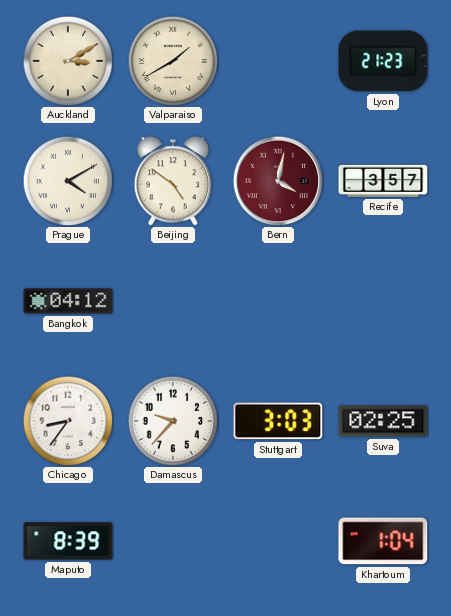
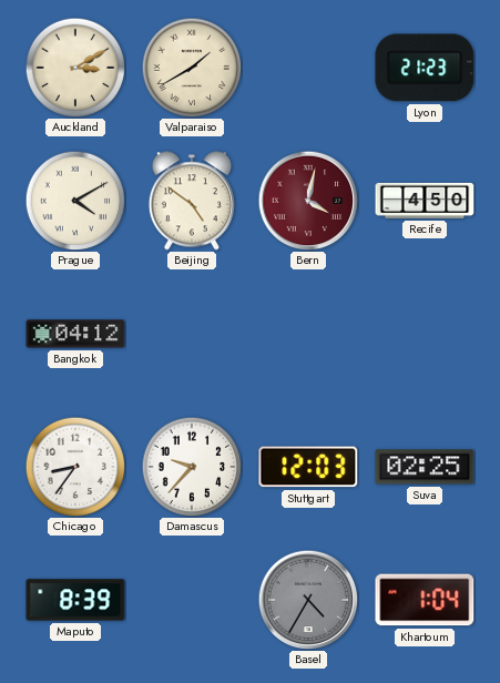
Recife: 3:57 -> 4:50 (425, 201)
Stuttgart: 3:03 -> 12:03 (308, 467)
Basel: none -> 4:35 (308, 600)
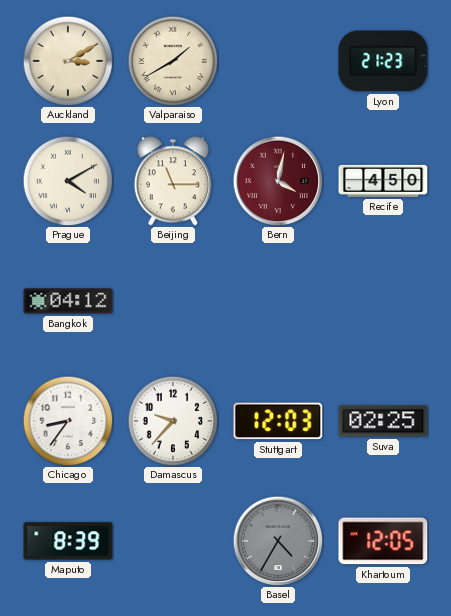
Beijing: 4:51 -> 11:15 (173, 181)
Khartoum: 1:04 -> 12:05 (383, 541)
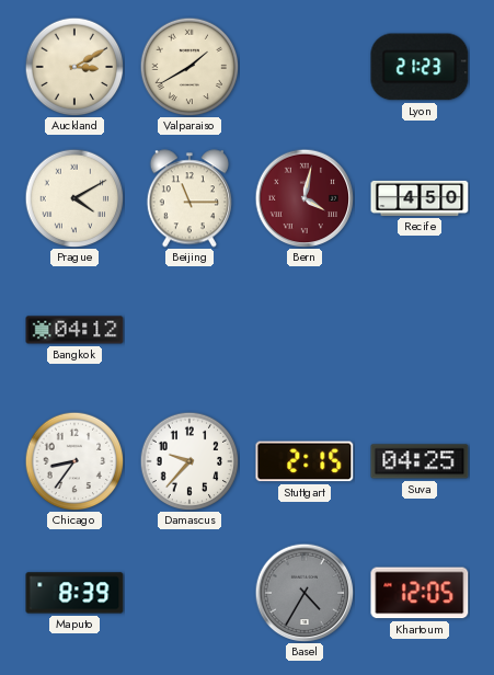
Stuttgart: 12:03 -> 2:15 (305, 461)
Suva: 02:25 -> 04:25 (420, 461)
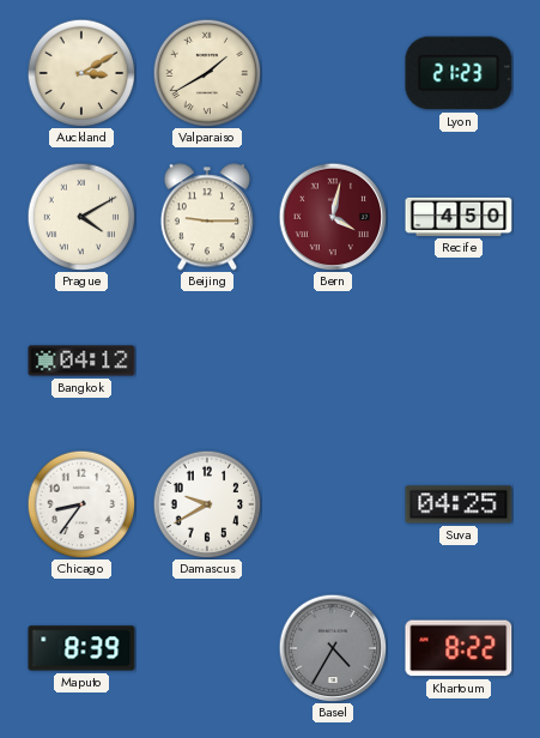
Beijing: 11:15 -> 9:15 (207, 217)
Damascus: 9:37 -> 9:40 (207, 504)
Stuttgart: 2:15 -> none (305, 461)
Khartoum: 12:05 -> 8:22 (459, 648)
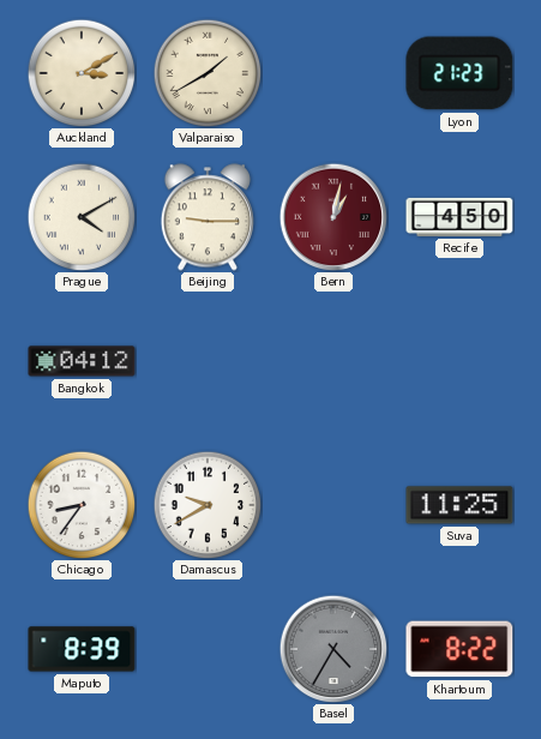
Bern: 4:02 -> 1:02 (333, 217)
Suva: 04:25 -> 11:25 (459, 505)
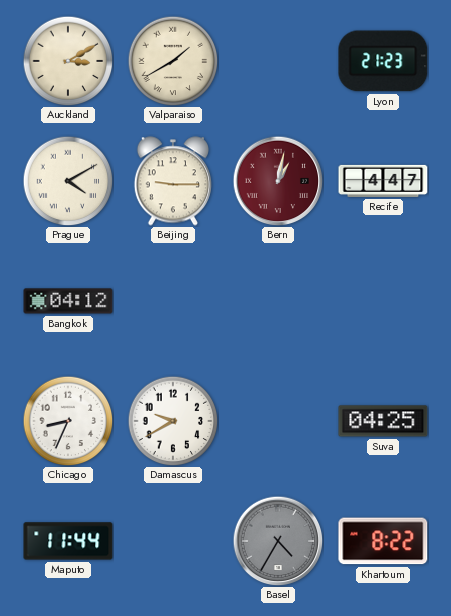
Recife: 4:50 -> 4:47 (383, 181)
Chicago: 8:36 -> 8:34 (68, 421)
Suva: 11:25 -> 04:25 (383, 421)
Maputo: 8:39 -> 11:44 (68, 541)
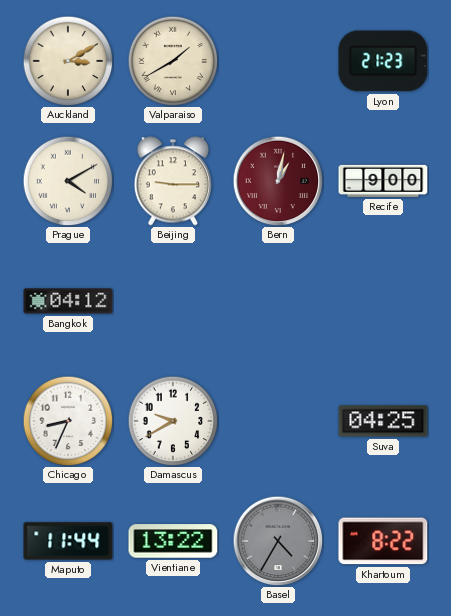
Recife: 4:47 -> 9:00 (383, 181)
Vientiane: none -> 13:22 (173, 541)
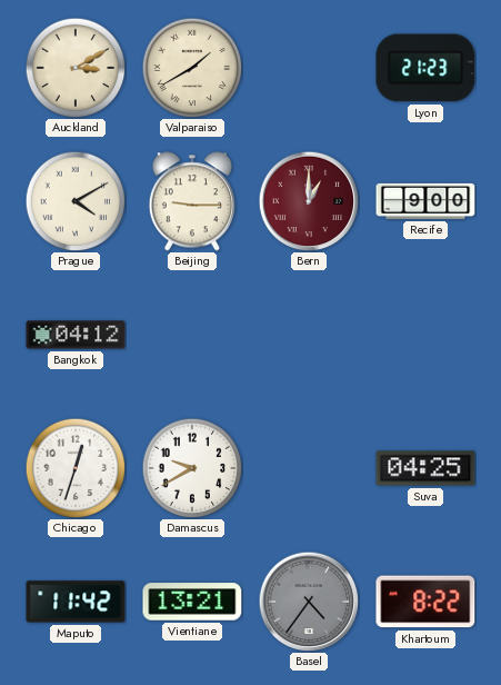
Bern: 1:02 -> 1:00 (309, 201)
Chicago: 8:34 -> 12:33 (76, 468)
Maputo: 11:44 -> 11:42 (76, 602)
Vientiane: 13:22 -> 13:21 (192, 602)
Basel: 4:35 -> 4:36 (309, 602)
